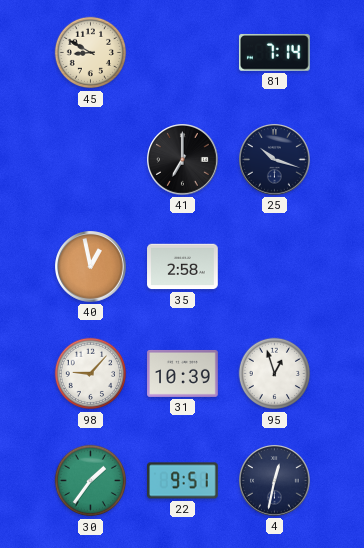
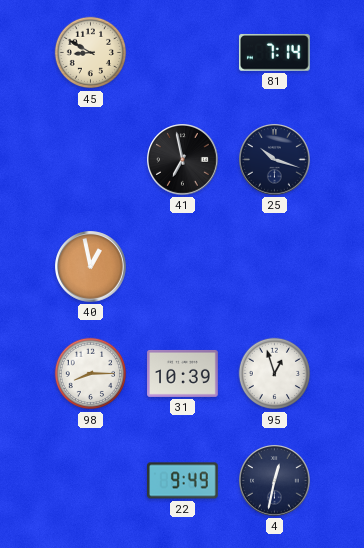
41: 7:00 -> 6:58 (183, 160)
35: 2:58 -> none (183, 267)
98: 9:07 -> 8:15 (91, 374)
30: 1:36 -> none (91, 481)
22: 9:51 -> 9:49 (183, 481)
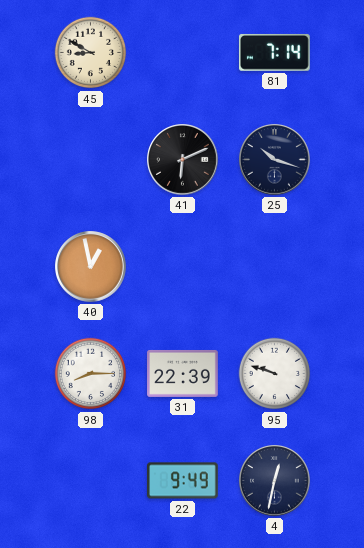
41: 6:58 -> 6:11 (183, 160)
31: 10:39 -> 22:39 (183, 373)
95: 12:57 -> 9:48 (275, 374)
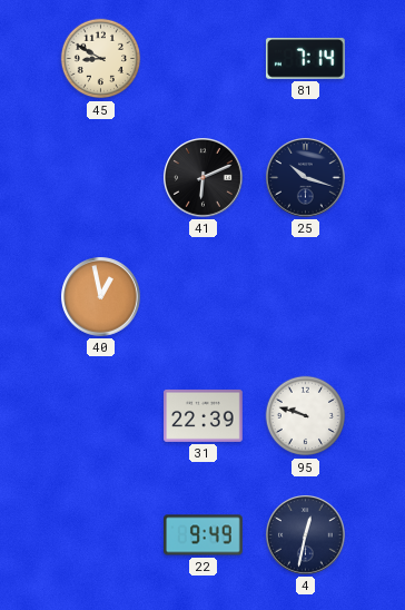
98: 8:15 -> none (91, 374)
